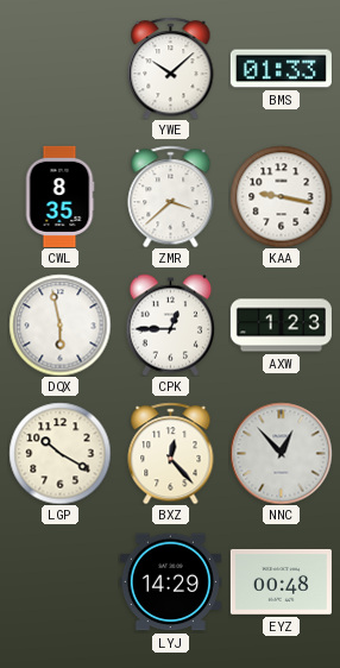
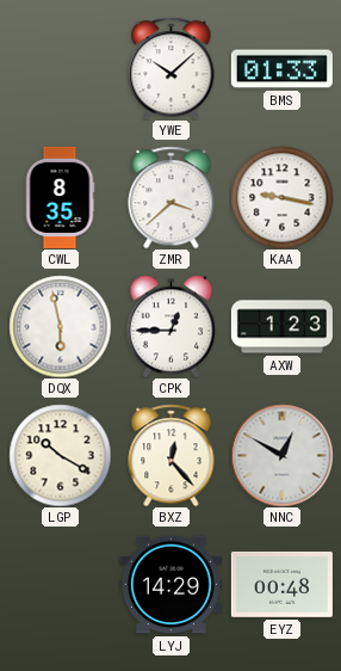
NNC: 12:53 -> 12:50 (281, 455)
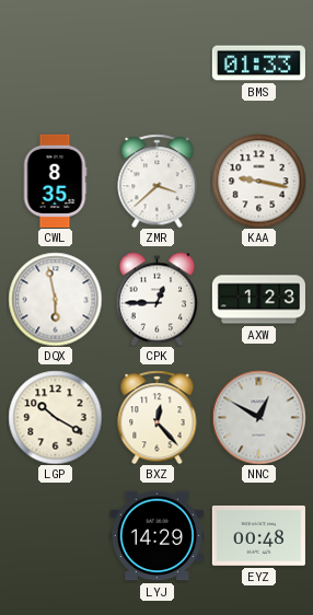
YWE: 10:08 -> none (172, 68)
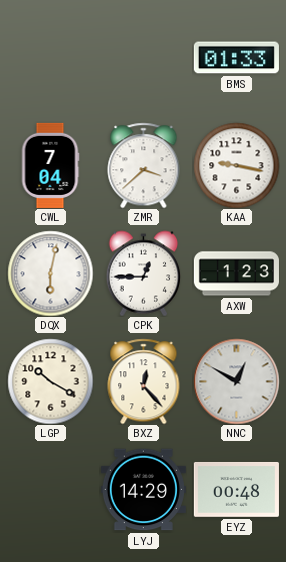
CWL: 8:35 -> 7:04 (50, 165)
DQX: 5:58 -> 6:02 (50, 273)
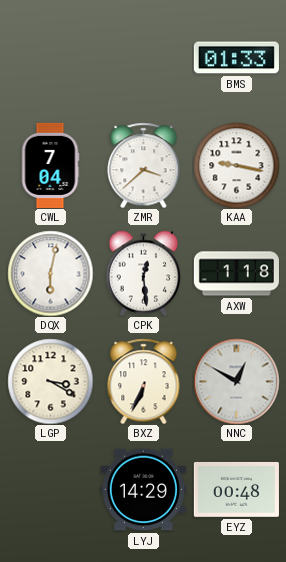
CPK: 12:45 -> 12:29 (144, 273)
AXW: 1:23 -> 1:18 (236, 274)
LGP: 10:20 -> 3:20 (50, 381)
BXZ: 12:23 -> 6:34 (144, 381)
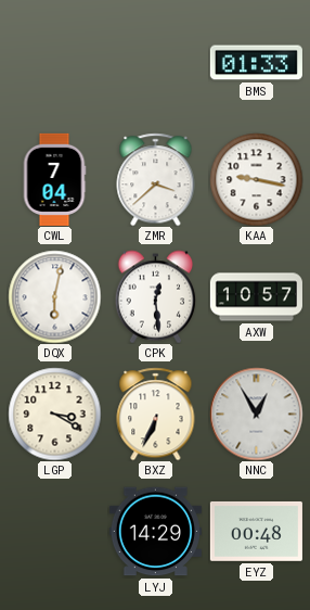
AXW: 1:18 -> 10:57 (256, 297)
NNC: 12:50 -> 12:55 (256, 414)
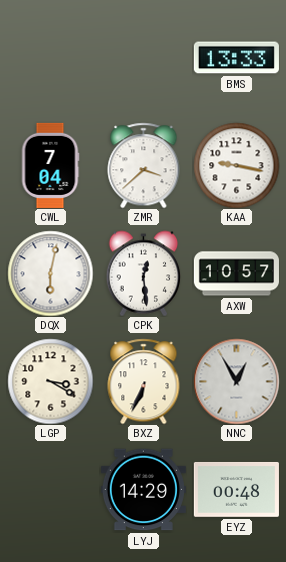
BMS: 01:33 -> 13:33 (236, 58)
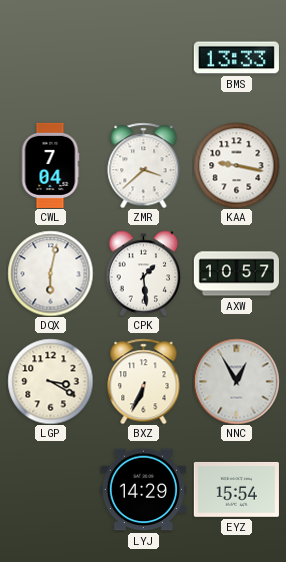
CPK: 12:29 -> 1:29 (144, 273)
EYZ: 00:48 -> 15:54 (236, 489)
